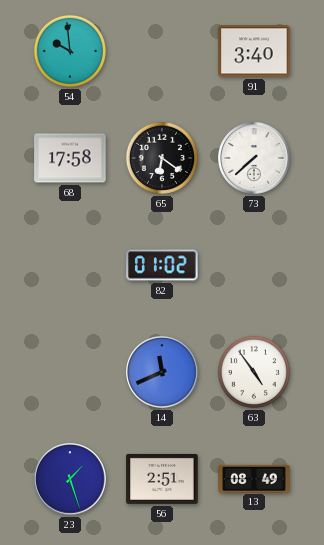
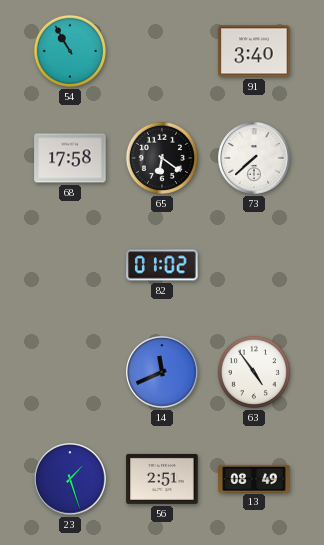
54: 9:59 -> 10:55 (70, 51)
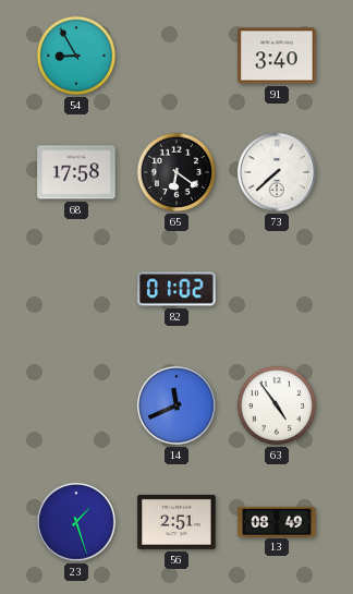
54: 10:55 -> 8:55 (76, 56)
